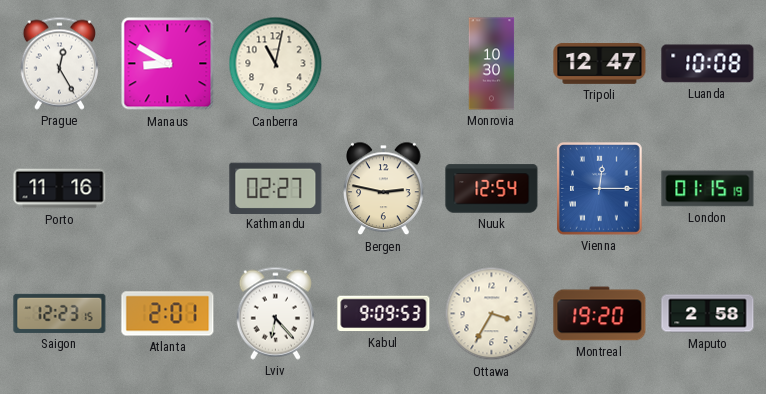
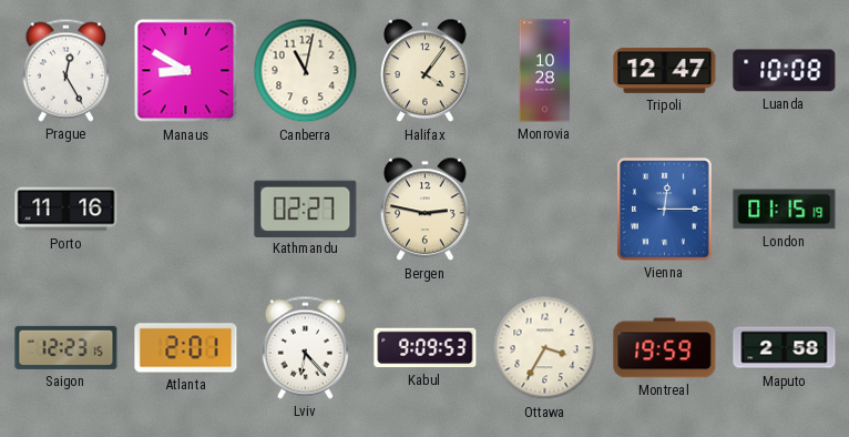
Halifax: none -> 4:06 (426, 71)
Monrovia: 10:30 -> 10:28 (545, 71)
Nuuk: 12:54 -> none (492, 189)
Montreal: 19:20 -> 19:59 (665, 348)
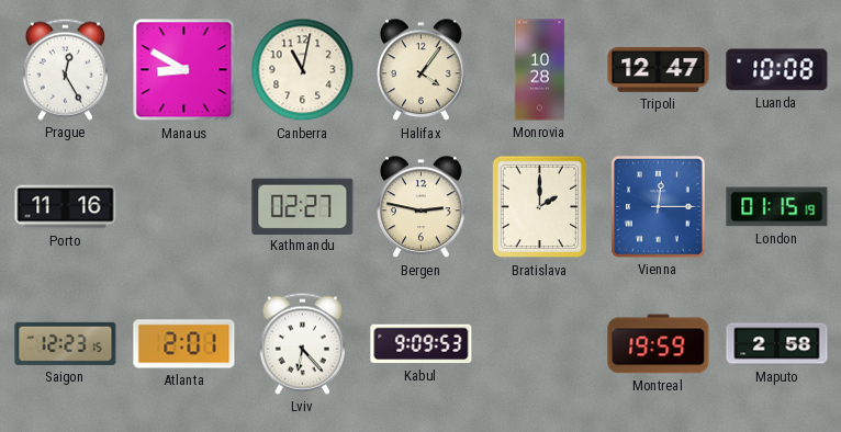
Bratislava: none -> 2:00 (539, 207)
Ottawa: 3:35 -> none (545, 348)
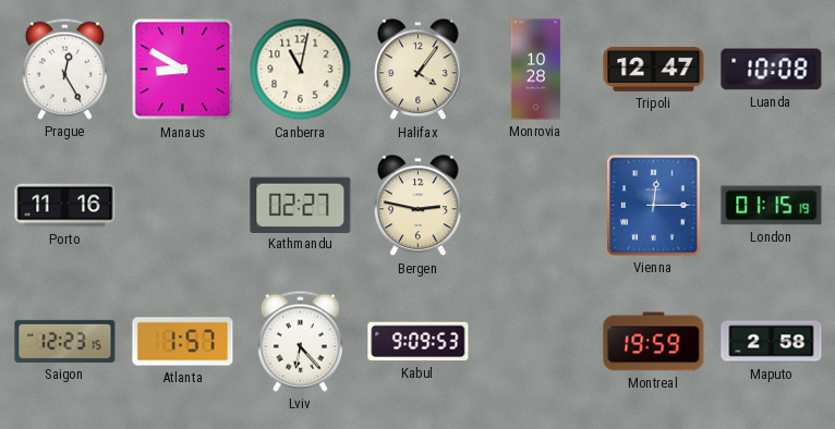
Bratislava: 2:00 -> none (539, 207)
Atlanta: 2:01 -> 1:57 (183, 342)
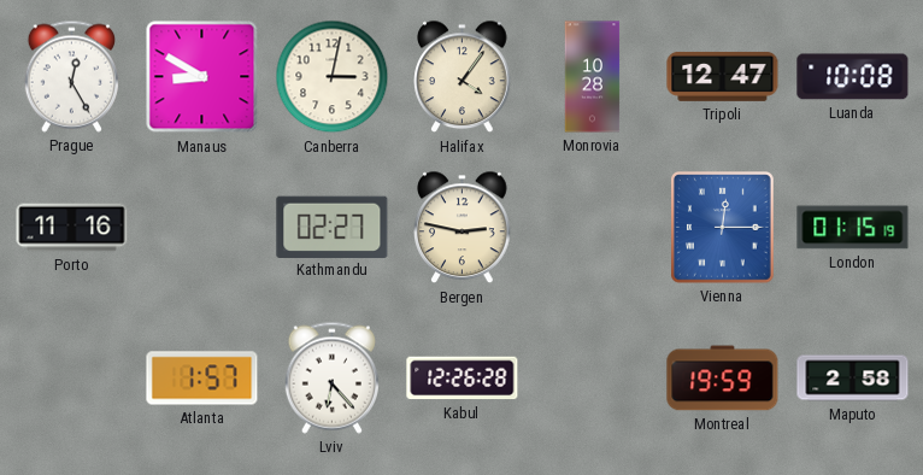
Canberra: 11:02 -> 3:02 (333, 77)
Saigon: 12:23 -> none (65, 341)
Kabul: 9:09 -> 12:26 (463, 379)
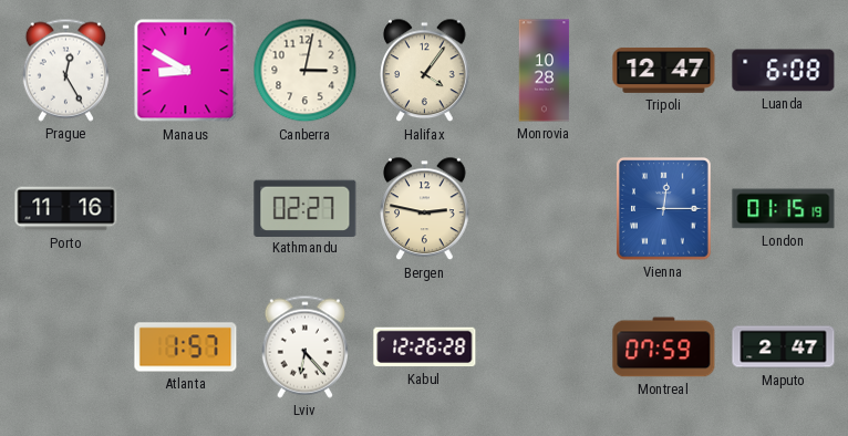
Luanda: 10:08 -> 6:08 (784, 71)
Montreal: 19:59 -> 07:59 (664, 347)
Maputo: 2:58 -> 2:47 (784, 347)
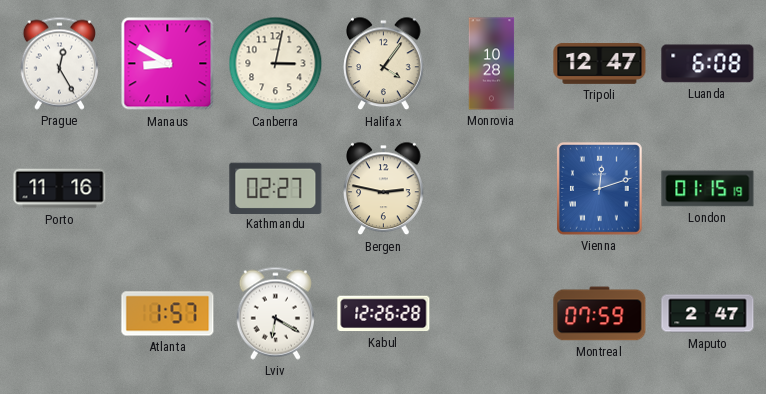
Vienna: 12:15 -> 12:12 (600, 189)
Lviv: 6:23 -> 6:20 (275, 313)
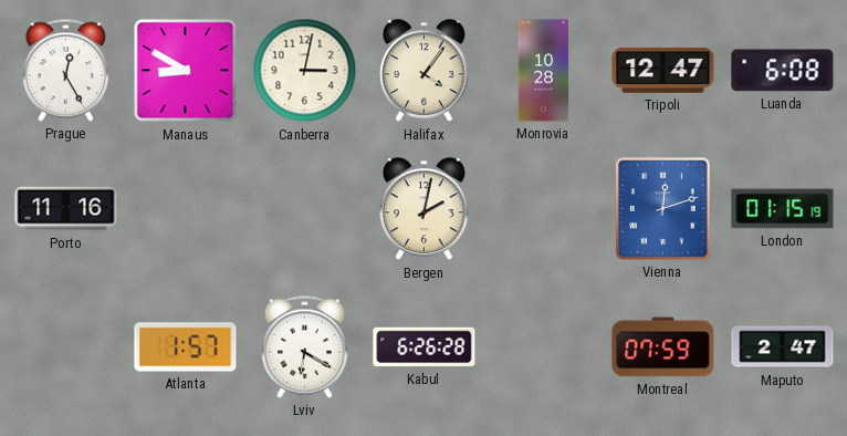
Kathmandu: 02:27 -> none (276, 188)
Bergen: 2:47 -> 2:02 (425, 209)
Kabul: 12:26 -> 6:26 (425, 347)
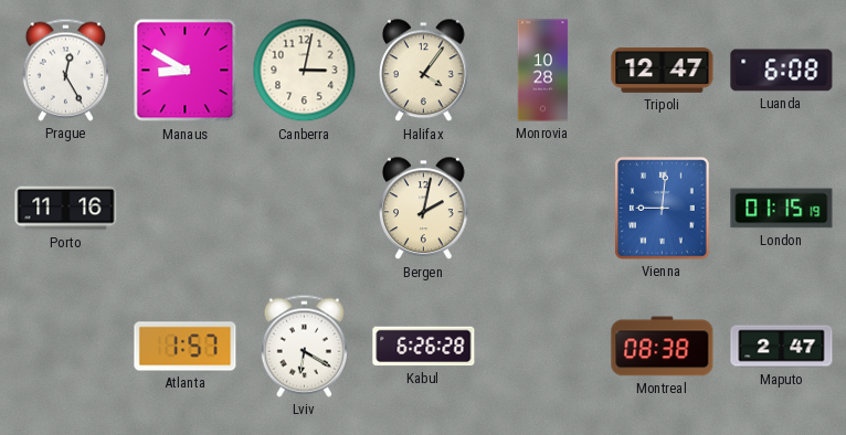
Vienna: 12:12 -> 9:01 (663, 209)
Montreal: 07:59 -> 08:38 (663, 347)
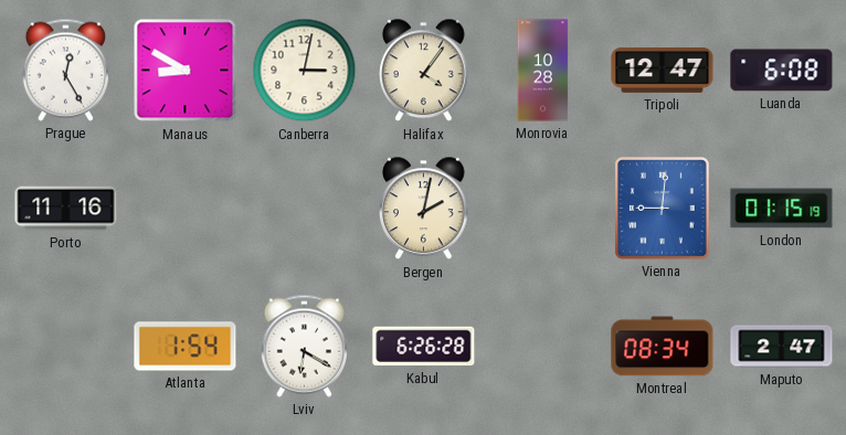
Atlanta: 1:57 -> 1:54 (186, 347)
Montreal: 08:38 -> 08:34 (663, 347)
